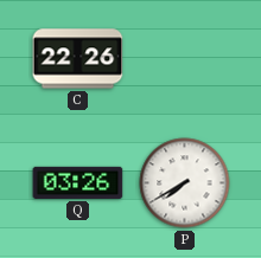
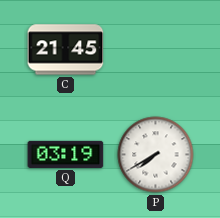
C: 22:26 -> 21:45 (66, 50)
Q: 03:26 -> 03:19 (66, 154)
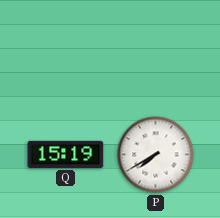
C: 21:45 -> none (66, 50)
Q: 03:19 -> 15:19 (66, 154)
